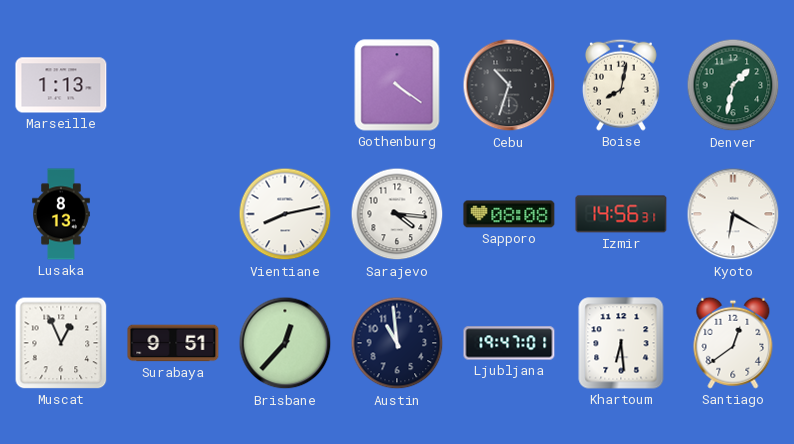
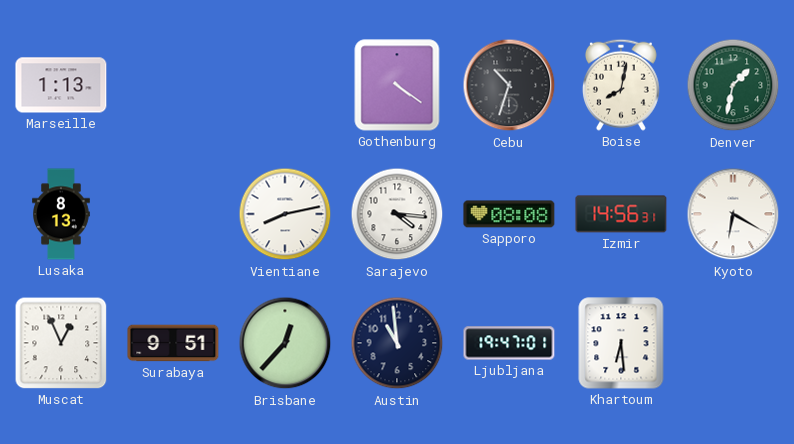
Santiago: 12:39 -> none (733, 343)
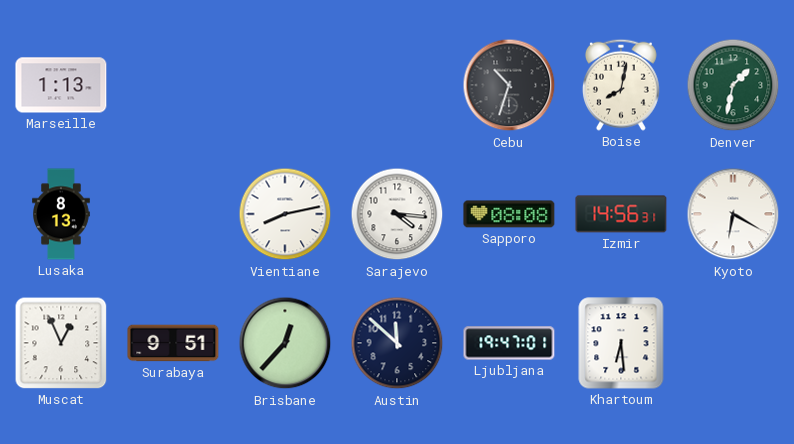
Gothenburg: 4:21 -> none (397, 85)
Austin: 10:59 -> 11:52 (397, 343)
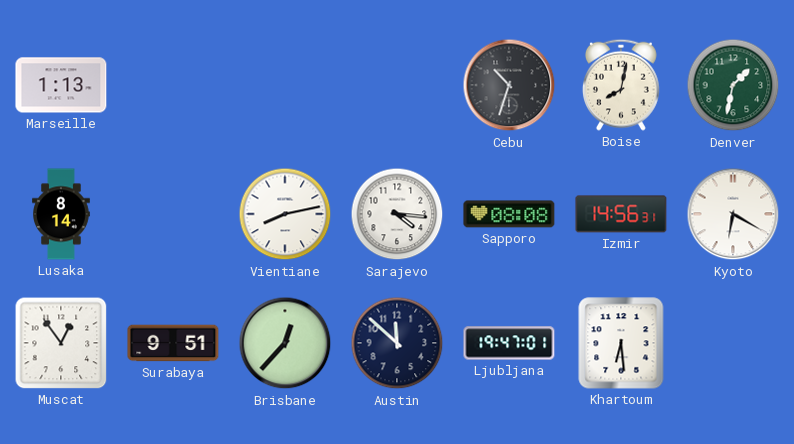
Lusaka: 8:13 -> 8:14 (61, 214)
Muscat: 12:56 -> 12:54 (61, 343)
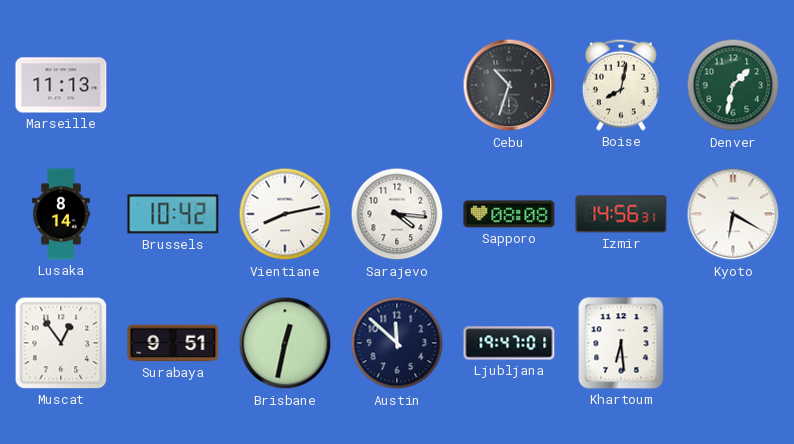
Marseille: 1:13 -> 11:13 (61, 85)
Brussels: none -> 10:42 (173, 214)
Brisbane: 12:37 -> 12:32 (285, 343)
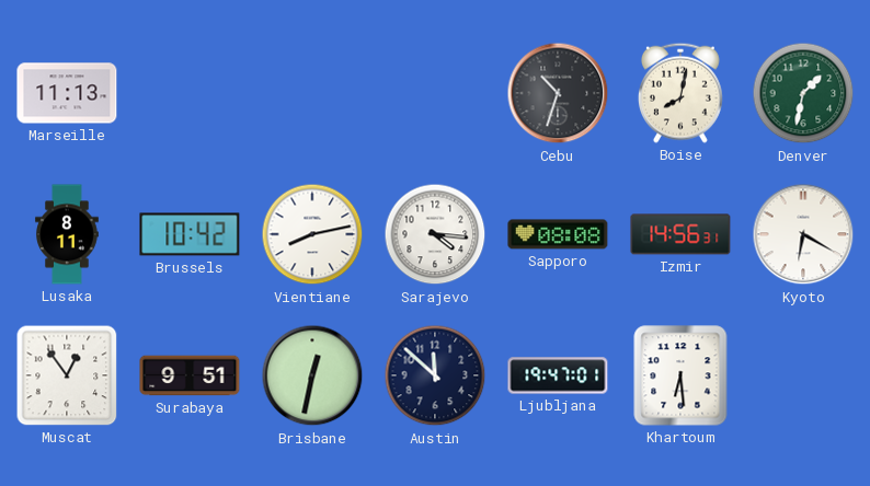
Lusaka: 8:14 -> 8:11 (67, 234)
